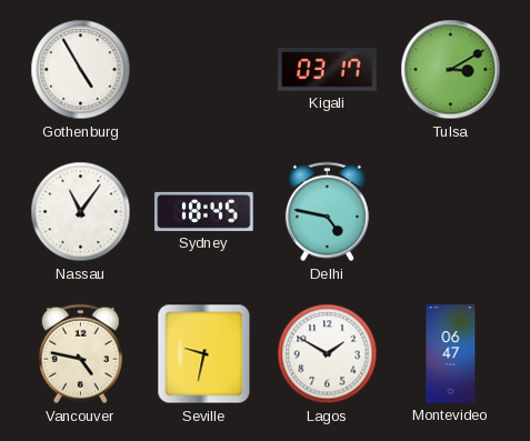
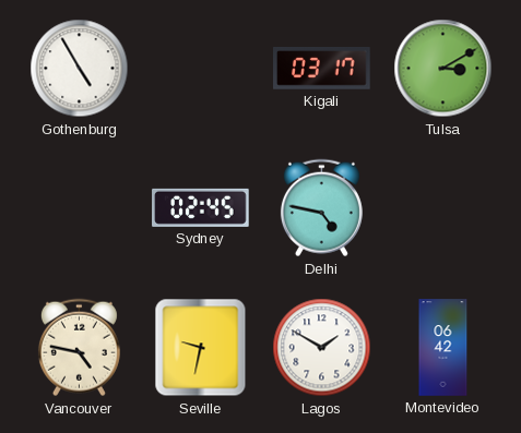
Nassau: 11:06 -> none (81, 212)
Sydney: 18:45 -> 02:45 (201, 207)
Montevideo: 06:47 -> 06:42 (443, 348)
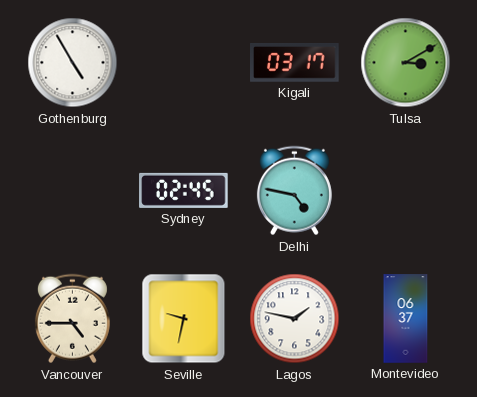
Vancouver: 4:47 -> 4:45 (72, 319)
Lagos: 1:50 -> 1:47 (295, 319)
Montevideo: 06:42 -> 06:37 (406, 319)
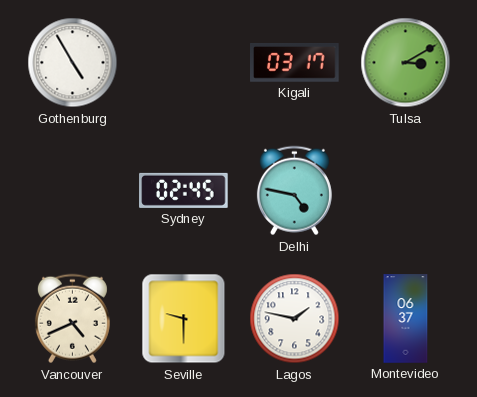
Vancouver: 4:45 -> 4:41 (72, 319)
Seville: 9:32 -> 9:30 (184, 319)
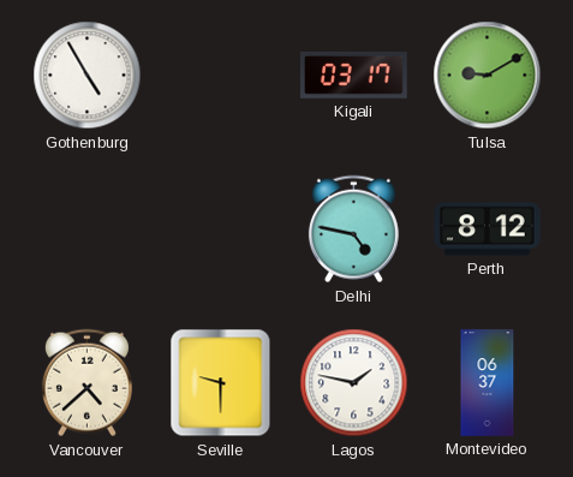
Tulsa: 3:10 -> 9:10 (488, 76)
Sydney: 02:45 -> none (184, 190)
Perth: none -> 8:12 (488, 229)
Vancouver: 4:41 -> 4:38 (86, 383)
